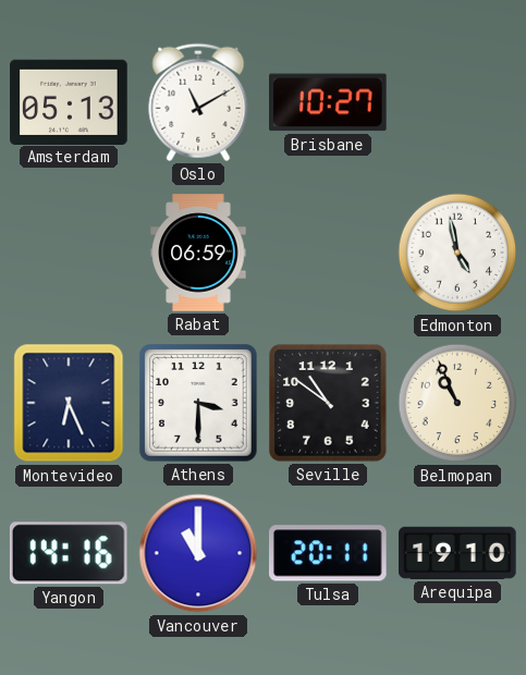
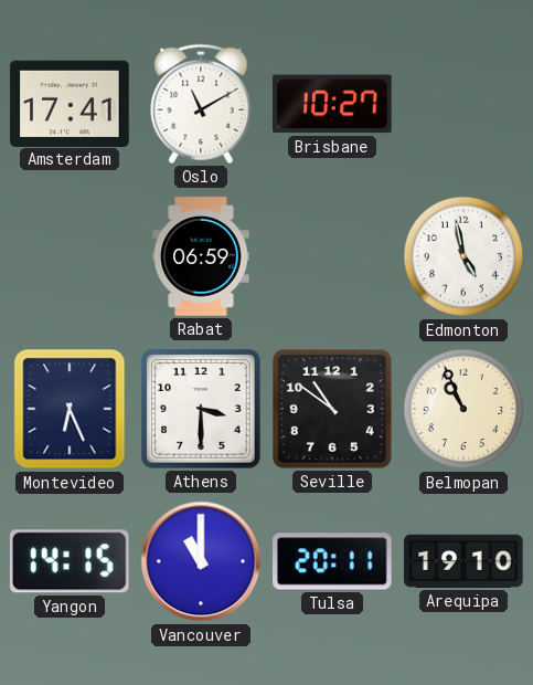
Amsterdam: 05:13 -> 17:41 (70, 103)
Yangon: 14:16 -> 14:15 (70, 561)
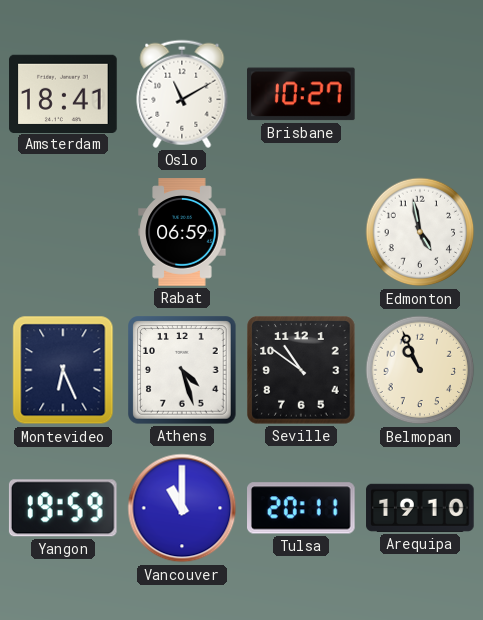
Amsterdam: 17:41 -> 18:41 (63, 93)
Athens: 3:30 -> 4:27 (182, 370)
Yangon: 14:15 -> 19:59 (63, 508)
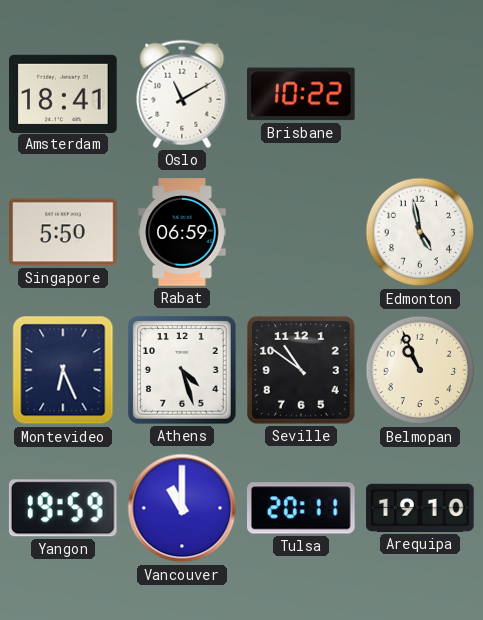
Brisbane: 10:27 -> 10:22 (302, 94)
Singapore: none -> 5:50 (63, 232)
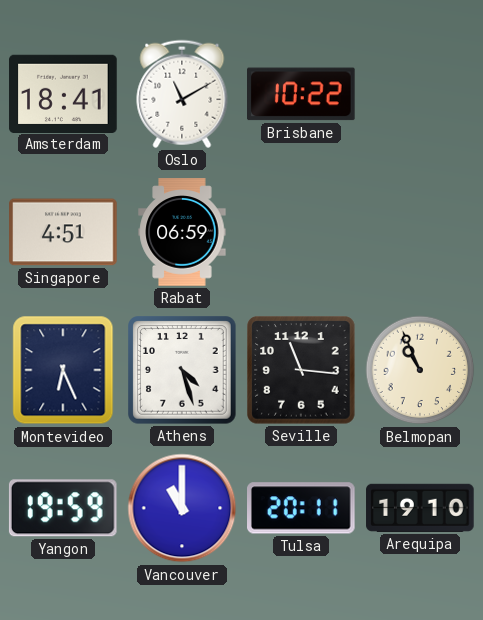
Singapore: 5:50 -> 4:51 (63, 232)
Edmonton: 4:58 -> none (420, 232)
Seville: 10:51 -> 11:16 (301, 370)
